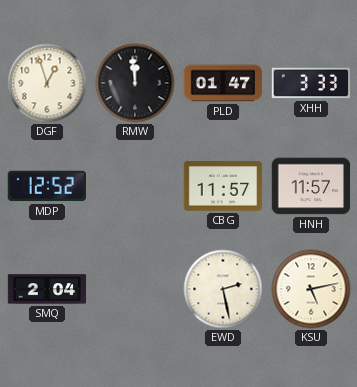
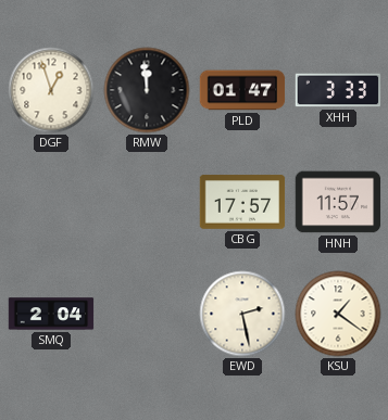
MDP: 12:52 -> none (46, 186)
CBG: 11:57 -> 17:57 (242, 202)
KSU: 5:13 -> 1:21 (338, 314)
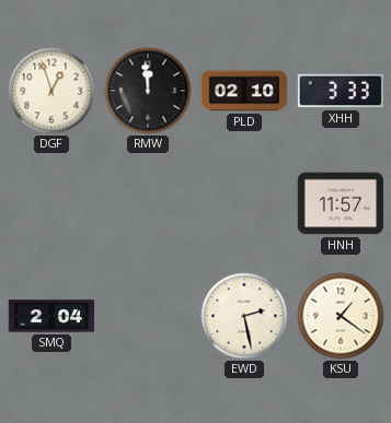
PLD: 01:47 -> 02:10 (244, 91)
CBG: 17:57 -> none (242, 202)
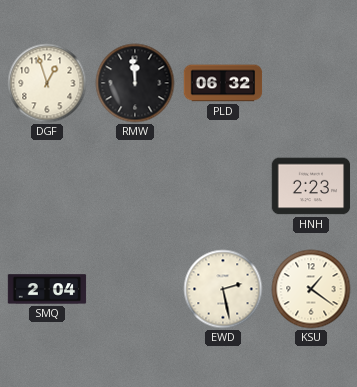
PLD: 02:10 -> 06:32 (223, 83)
XHH: 3:33 -> none (341, 91)
HNH: 11:57 -> 2:23 (311, 186)
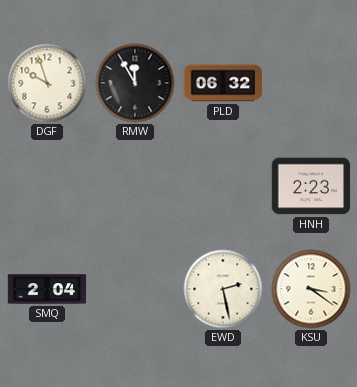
DGF: 12:57 -> 9:57 (47, 83)
RMW: 11:59 -> 11:55 (135, 83)
KSU: 1:21 -> 3:21 (311, 289)
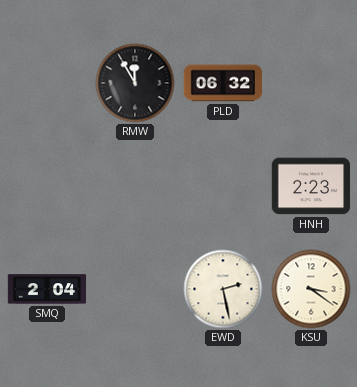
DGF: 9:57 -> none (47, 83)
